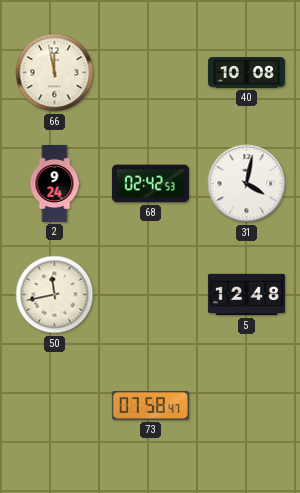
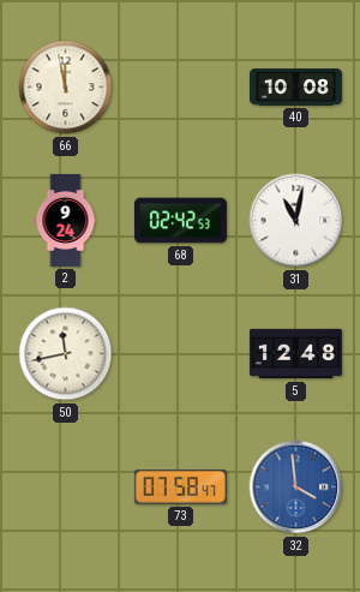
31: 4:02 -> 11:02 (296, 221)
32: none -> 3:59 (296, 488)
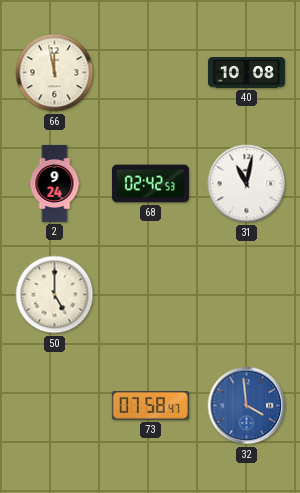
50: 11:43 -> 5:00 (55, 295)
5: 12:48 -> none (295, 354)
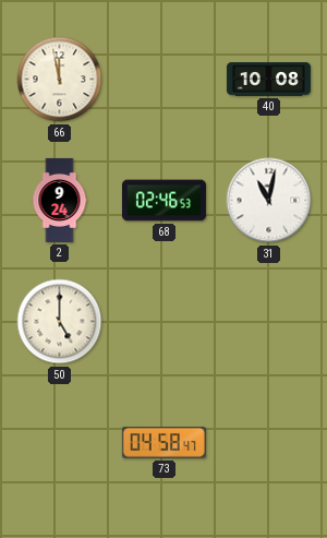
68: 02:42 -> 02:46 (163, 201)
73: 07:58 -> 04:58 (163, 443)
32: 3:59 -> none (247, 406)
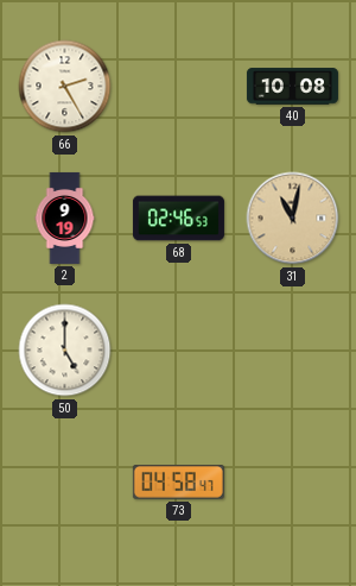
66: 11:58 -> 2:25 (65, 87)
2: 9:24 -> 9:19 (65, 218)
31 dial: white -> champagne (293, 219)
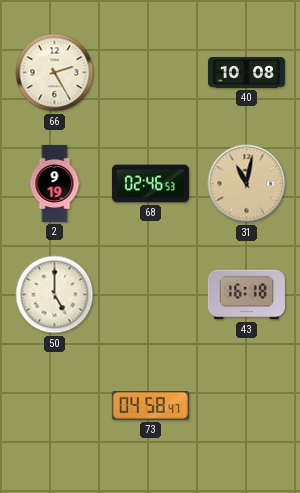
43: none -> 16:18 (246, 295)
